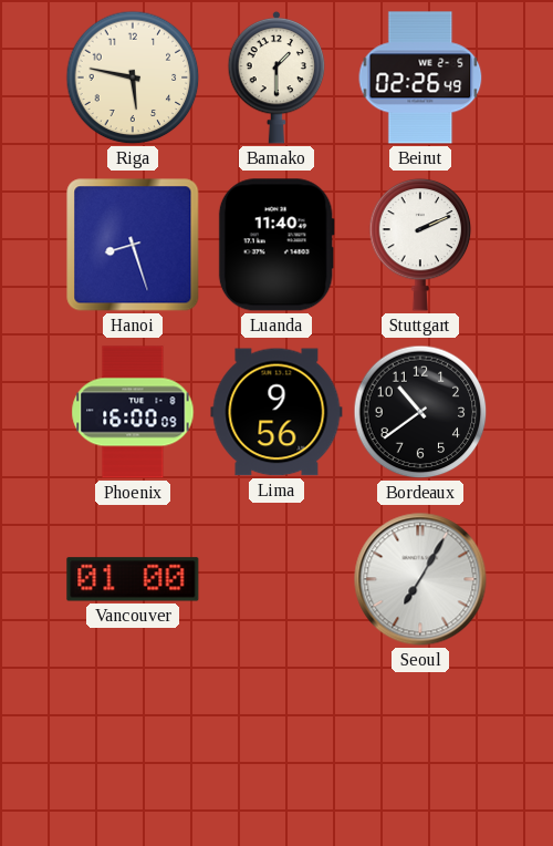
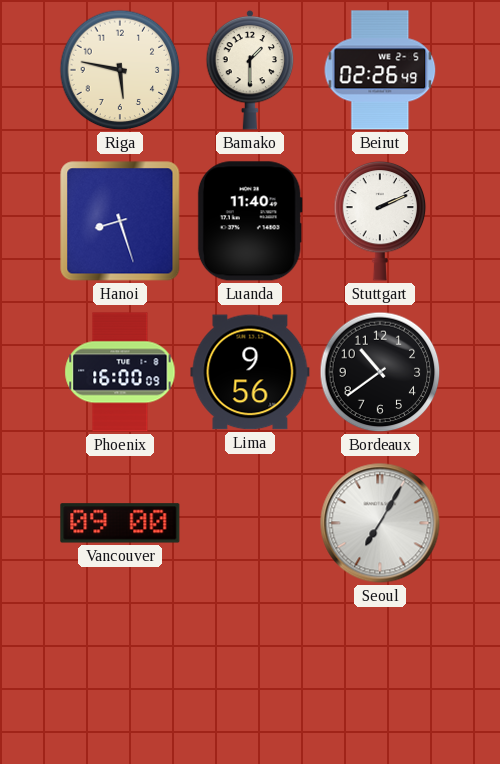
Vancouver: 01:00 -> 09:00 (120, 523)
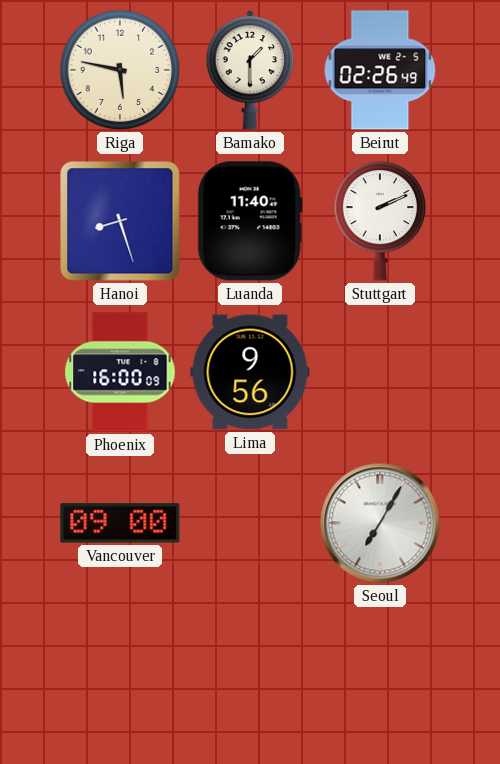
Bordeaux: 10:39 -> none (380, 372)
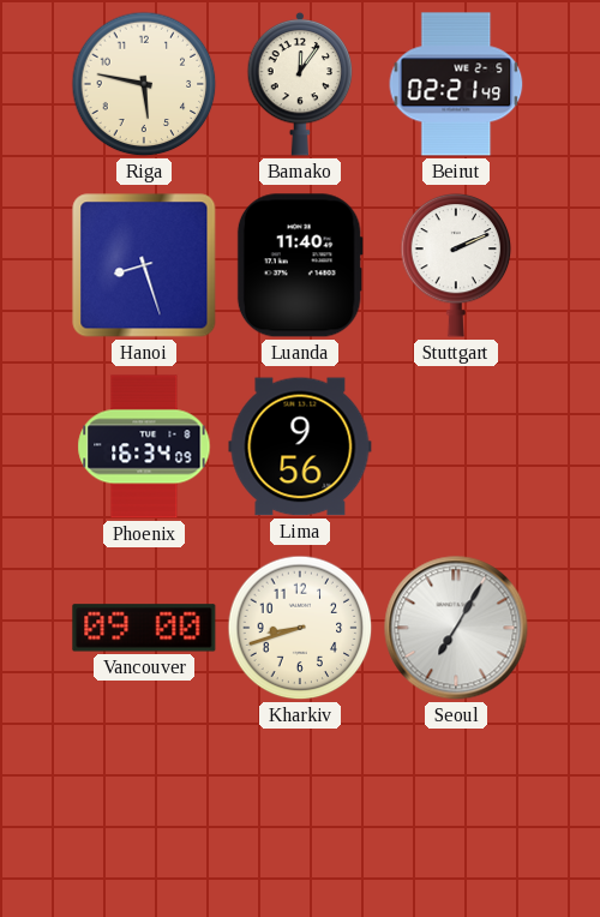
Bamako: 1:30 -> 12:06 (300, 84)
Beirut: 02:26 -> 02:21 (456, 84)
Phoenix: 16:00 -> 16:34 (144, 446)
Kharkiv: none -> 8:42 (300, 628)
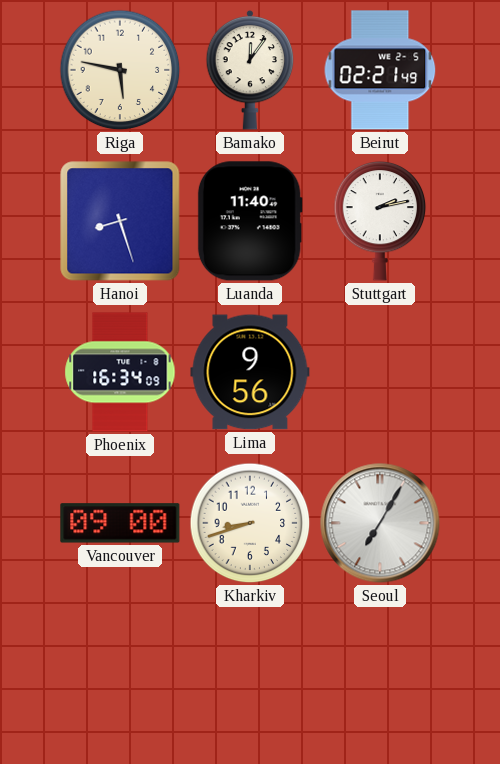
Stuttgart: 2:11 -> 2:13 (380, 221)
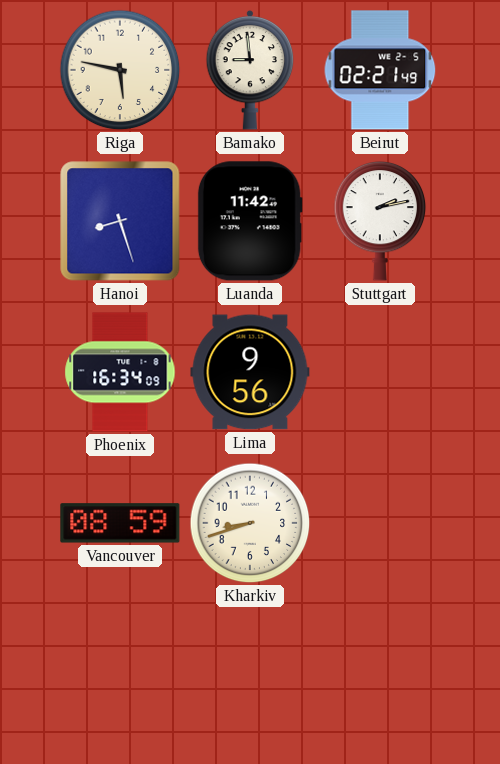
Bamako: 12:06 -> 8:59 (250, 70)
Luanda: 11:40 -> 11:42 (250, 221)
Vancouver: 09:00 -> 08:59 (120, 523)
Seoul: 7:05 -> none (380, 523)
